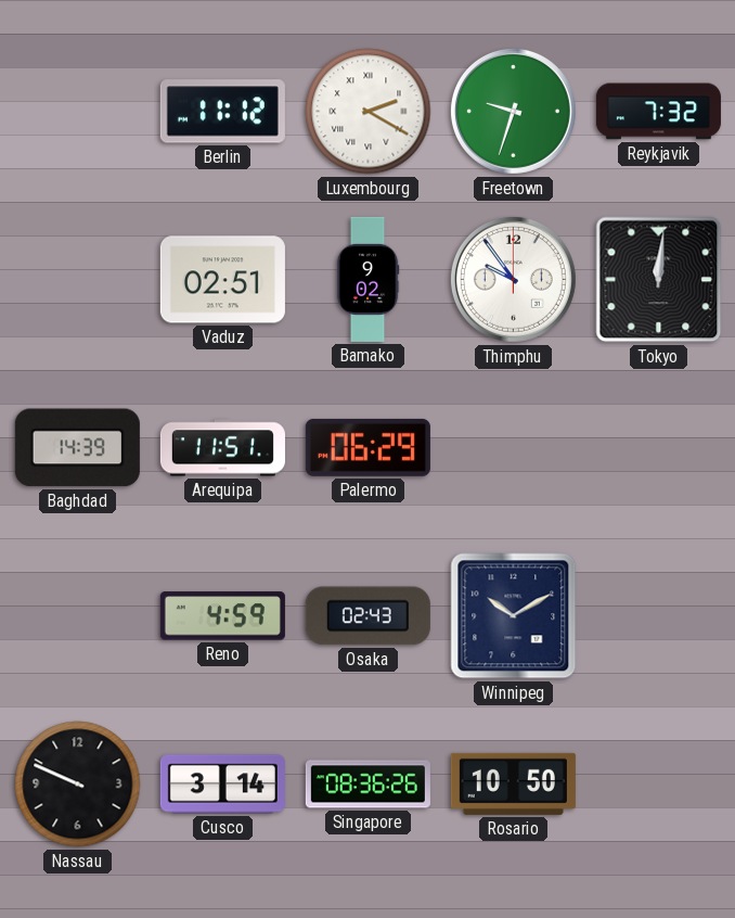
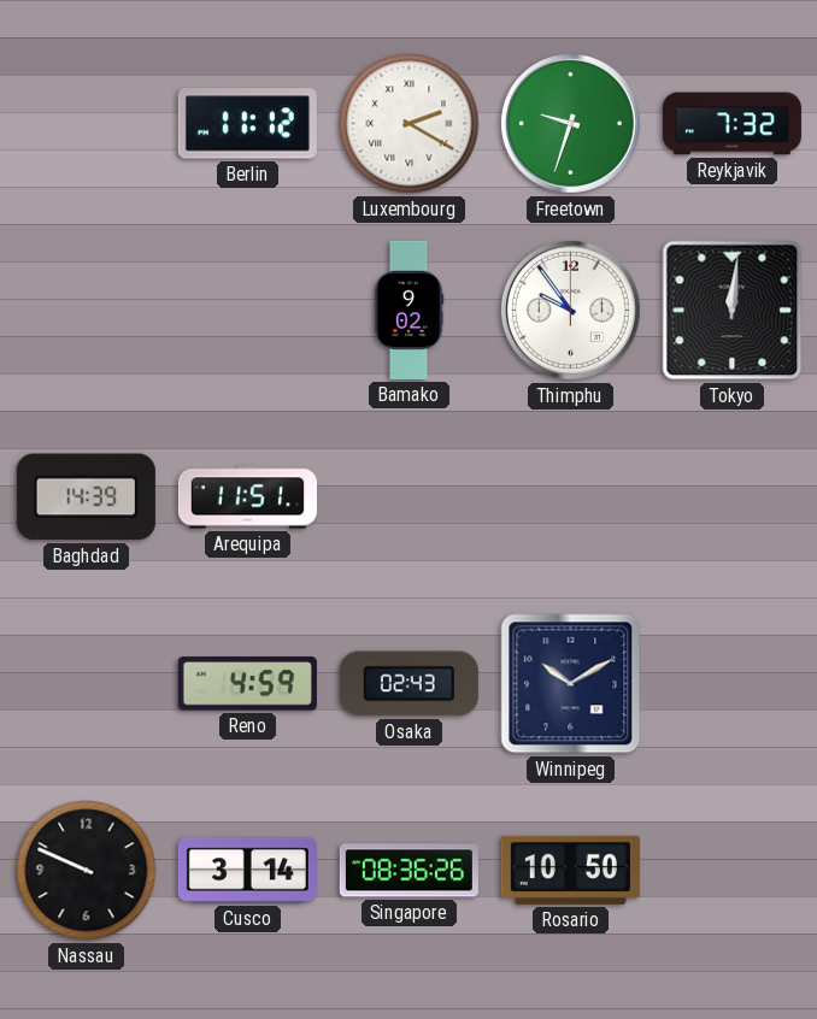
Vaduz: 02:51 -> none (222, 280)
Palermo: 06:29 -> none (367, 447)
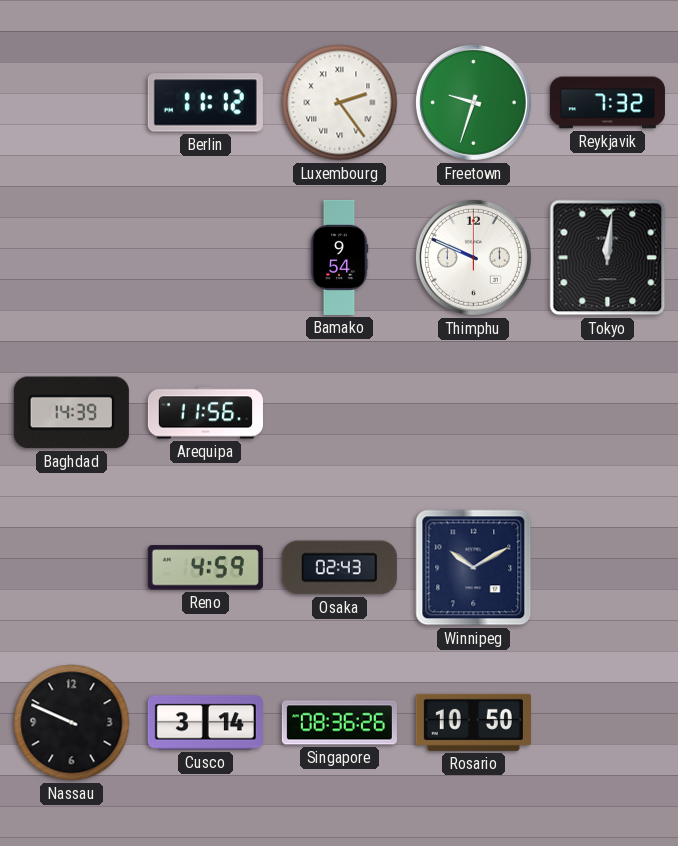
Luxembourg: 2:20 -> 2:24 (340, 103)
Bamako: 9:02 -> 9:54 (339, 257)
Thimphu: 9:54 -> 9:49 (473, 257)
Arequipa: 11:51 -> 11:56 (205, 413)
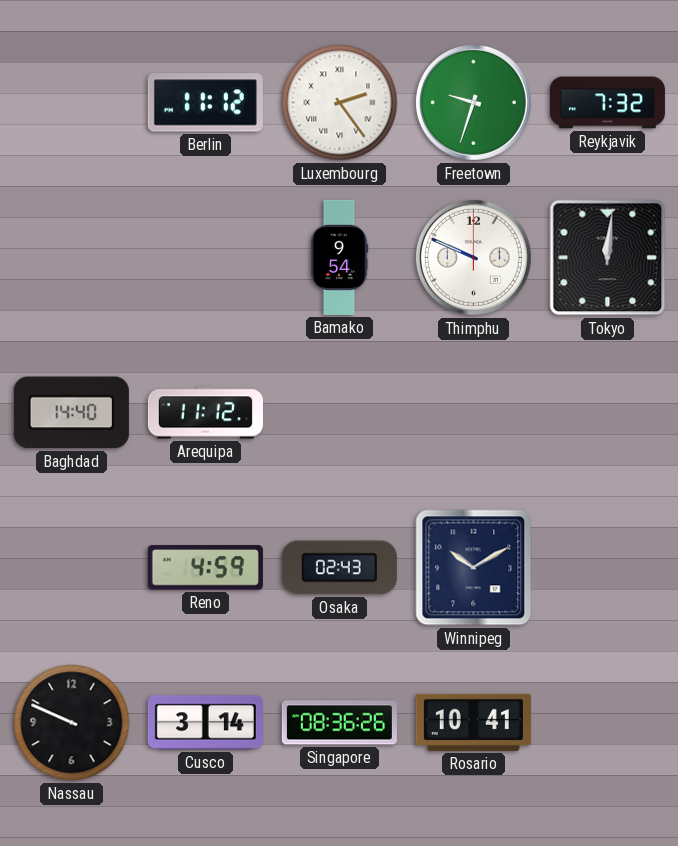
Baghdad: 14:39 -> 14:40 (71, 413)
Arequipa: 11:56 -> 11:12 (205, 413)
Rosario: 10:50 -> 10:41 (473, 722)
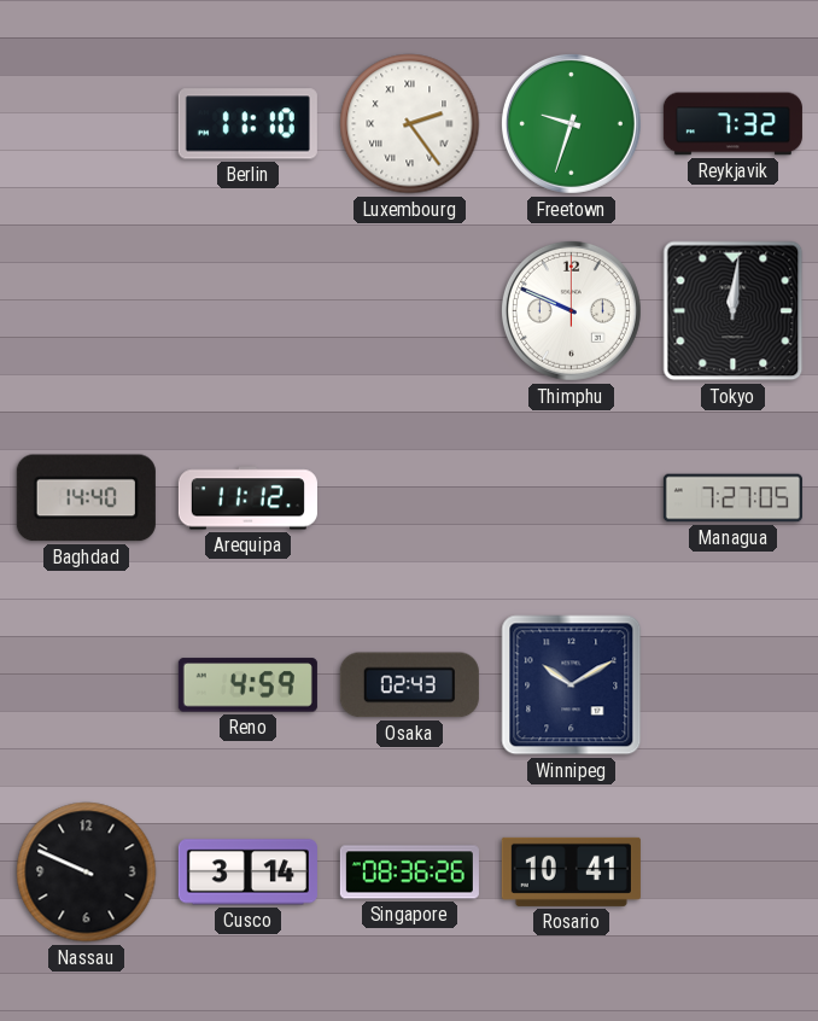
Berlin: 11:12 -> 11:10 (247, 124)
Bamako: 9:54 -> none (339, 257)
Managua: none -> 7:27 (732, 498)
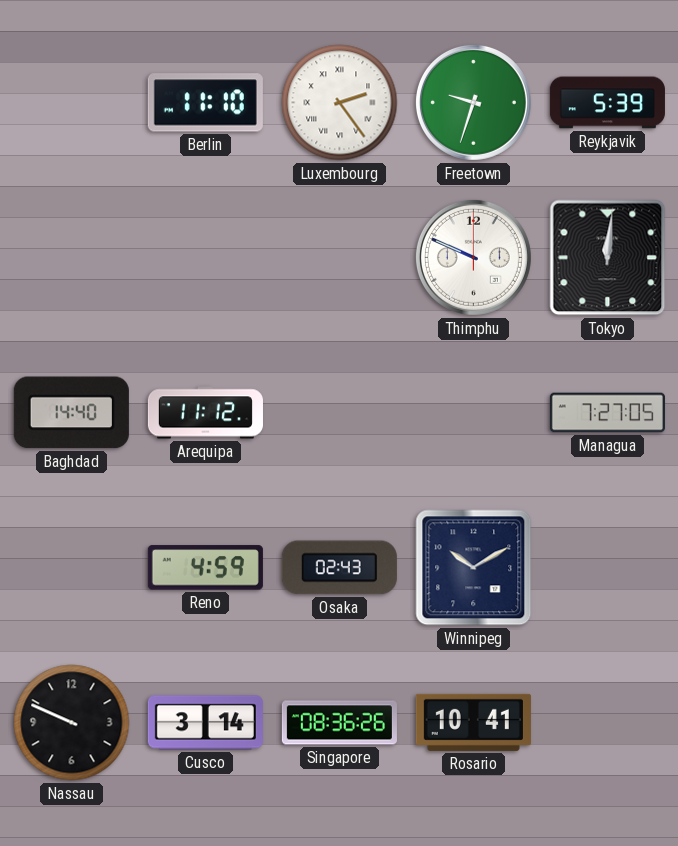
Reykjavik: 7:32 -> 5:39 (607, 103)
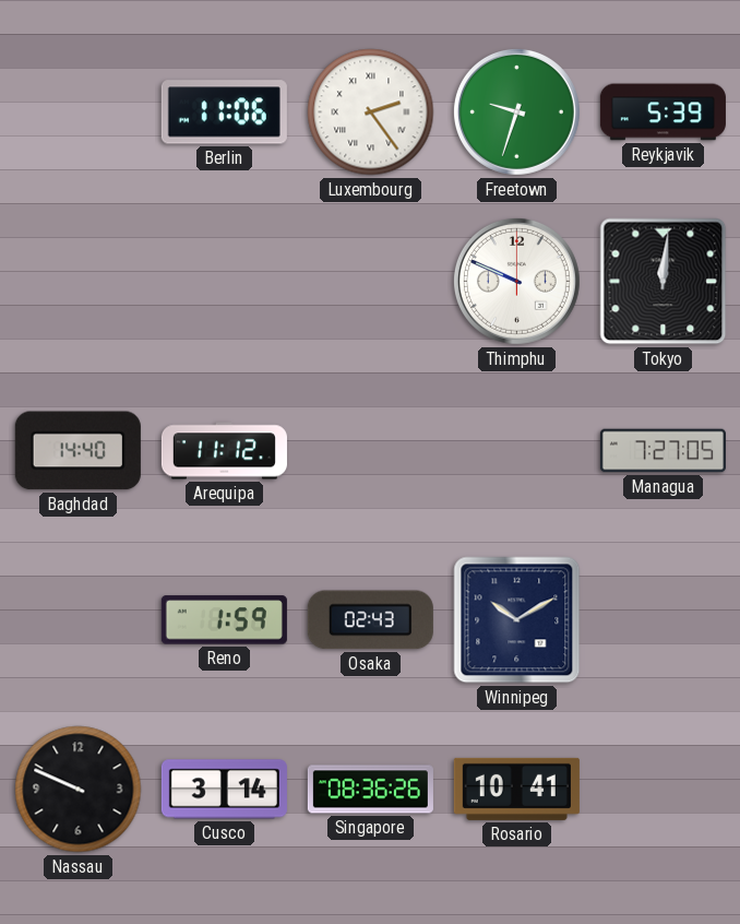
Berlin: 11:10 -> 11:06 (224, 112)
Reno: 4:59 -> 1:59 (224, 620)
